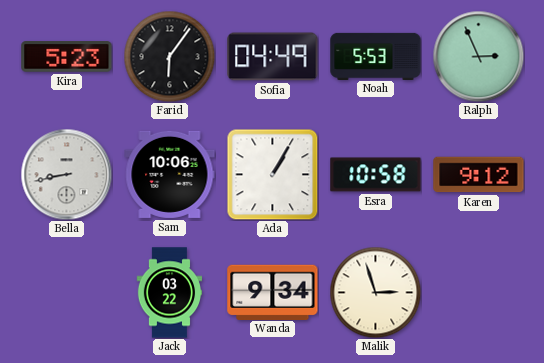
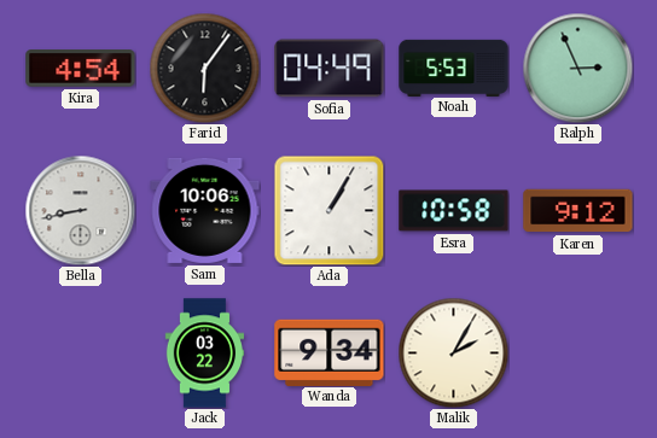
Kira: 5:23 -> 4:54 (81, 69)
Malik: 2:57 -> 2:05 (453, 352)
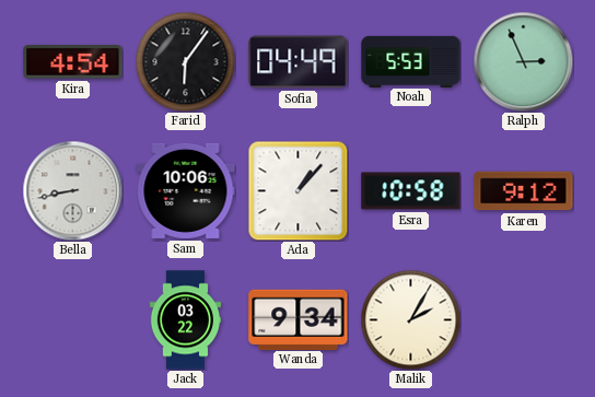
Ada: 1:05 -> 1:07 (297, 190)
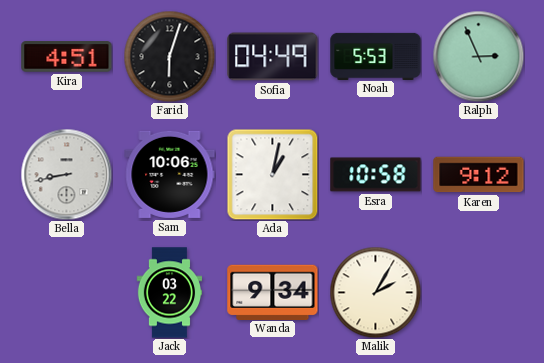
Kira: 4:54 -> 4:51 (67, 57)
Farid: 6:06 -> 6:03 (169, 56)
Ada: 1:07 -> 1:02 (272, 174)
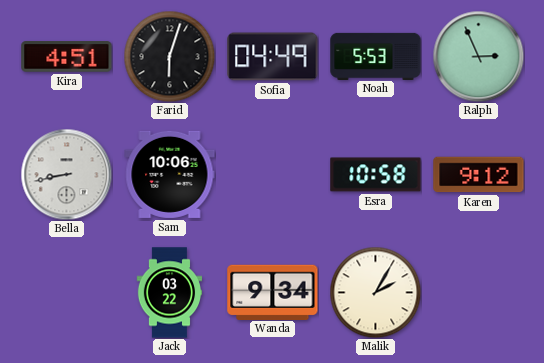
Ada: 1:02 -> none (272, 174)
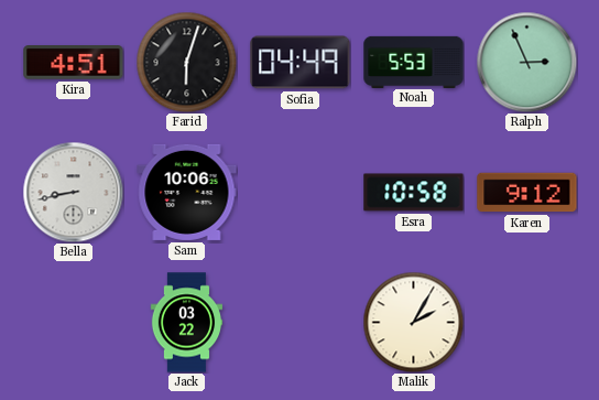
Wanda: 9:34 -> none (273, 292)
